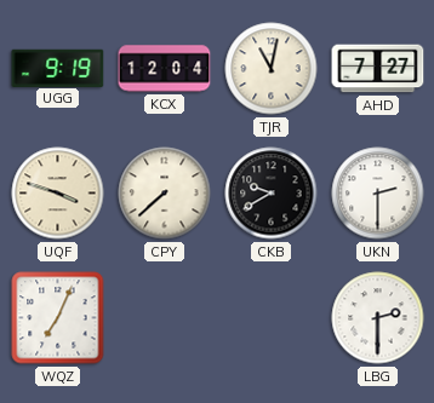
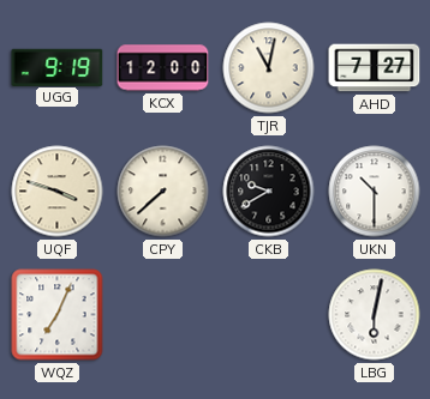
KCX: 12:04 -> 12:00 (163, 68)
UKN: 2:30 -> 10:30 (375, 192)
LBG: 2:30 -> 6:02 (375, 315)
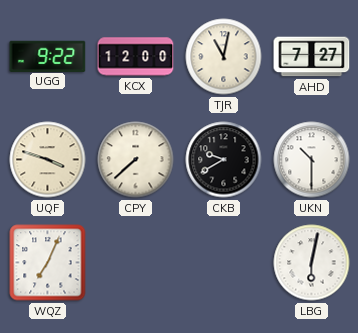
UGG: 9:19 -> 9:22 (48, 56)
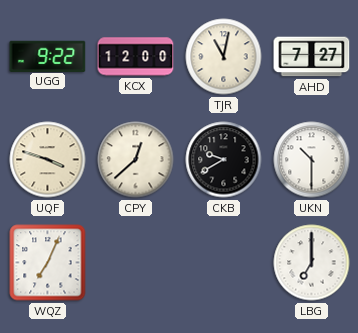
CPY: 7:38 -> 12:38 (136, 160)
LBG: 6:02 -> 7:00 (312, 263)
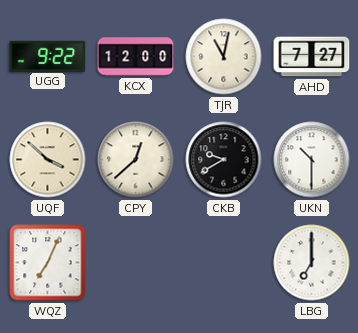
UQF: 3:48 -> 3:52 (48, 160)
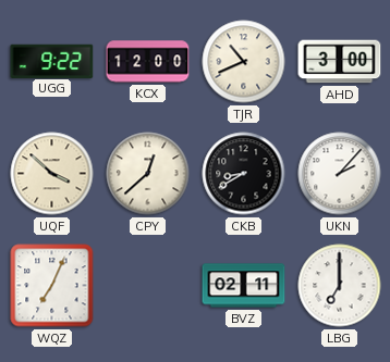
TJR: 11:02 -> 10:41 (244, 62)
AHD: 7:27 -> 3:00 (340, 62)
CKB: 9:40 -> 8:40 (244, 174)
UKN: 10:30 -> 2:07 (340, 174)
BVZ: none -> 02:11 (244, 286)
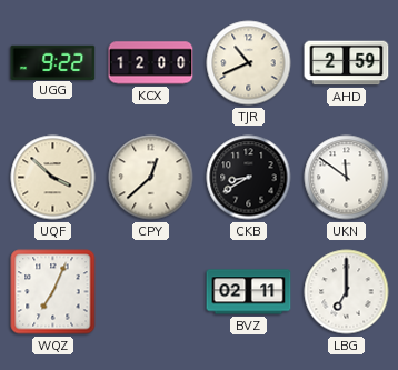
AHD: 3:00 -> 2:59 (347, 63)
UKN: 2:07 -> 11:51 (347, 178)
